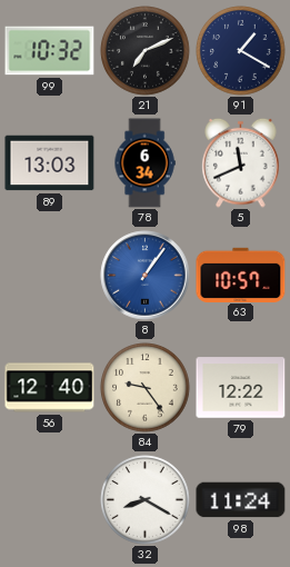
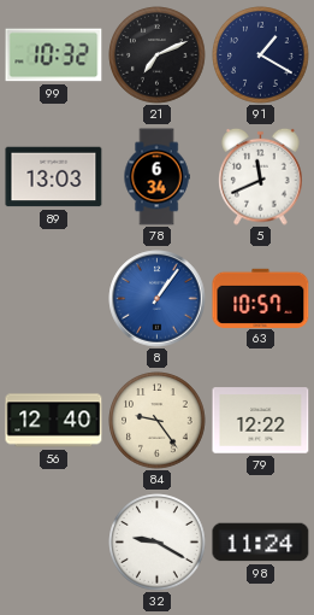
32: 8:20 -> 9:20 (158, 543)
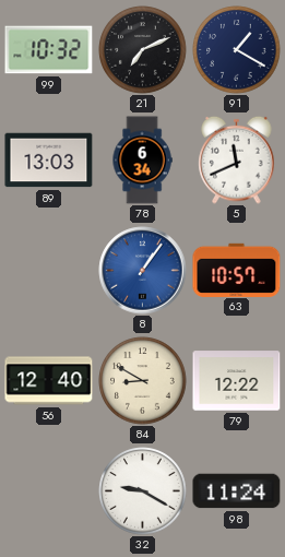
84: 9:24 -> 8:50 (143, 381)
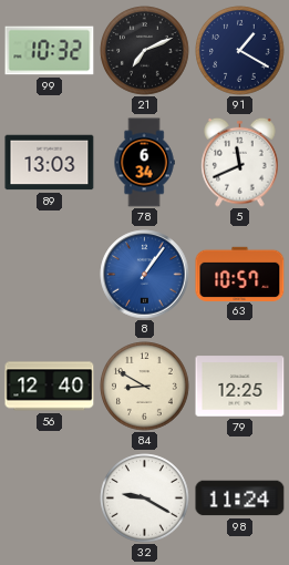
79: 12:22 -> 12:25 (240, 387)
